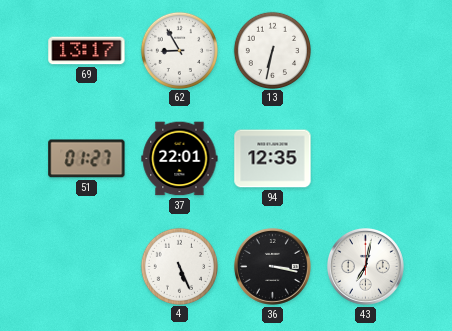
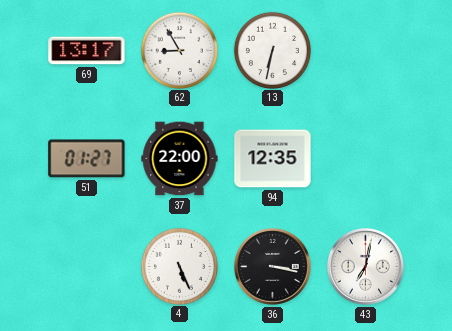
37: 22:01 -> 22:00 (180, 159)
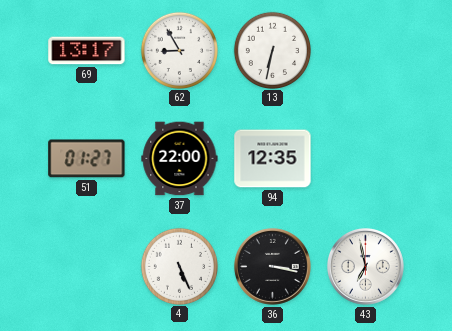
43: 7:02 -> 6:58 (365, 266)
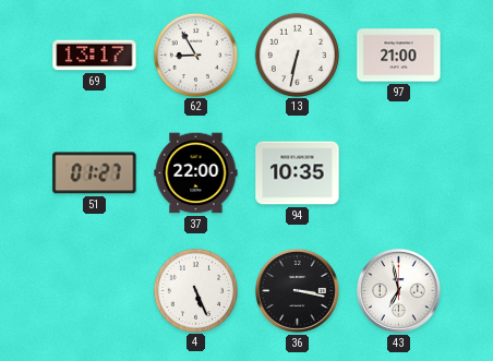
97: none -> 21:00 (399, 56)
94: 12:35 -> 10:35 (298, 173)
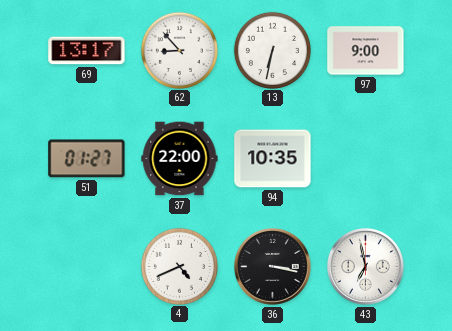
62: 8:55 -> 8:53 (179, 50)
97: 21:00 -> 9:00 (366, 51)
4: 5:26 -> 4:41 (179, 266)
